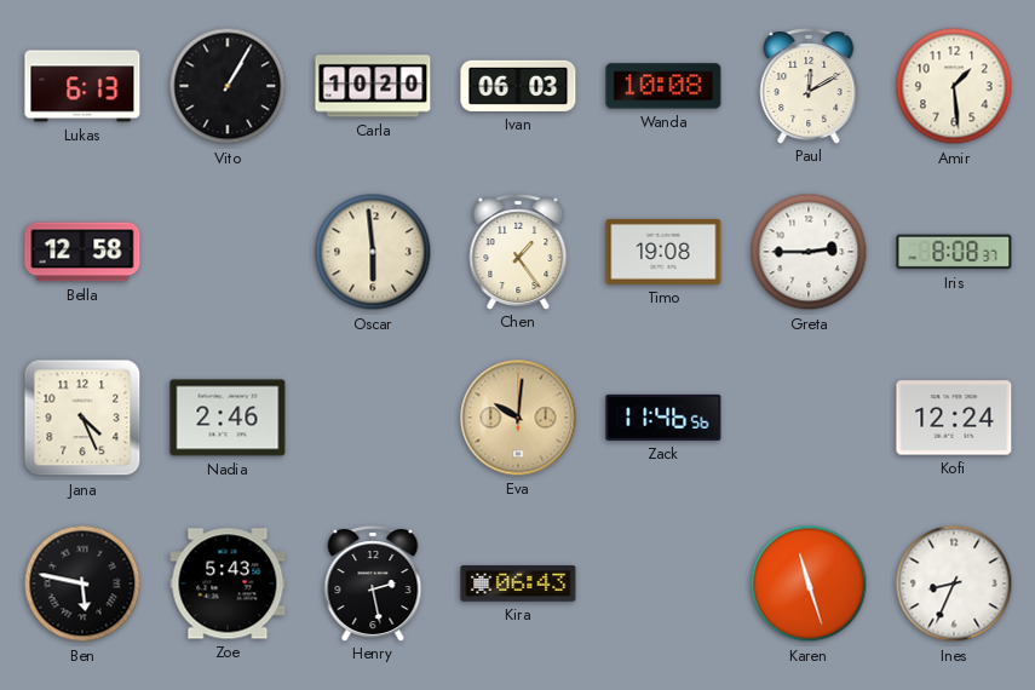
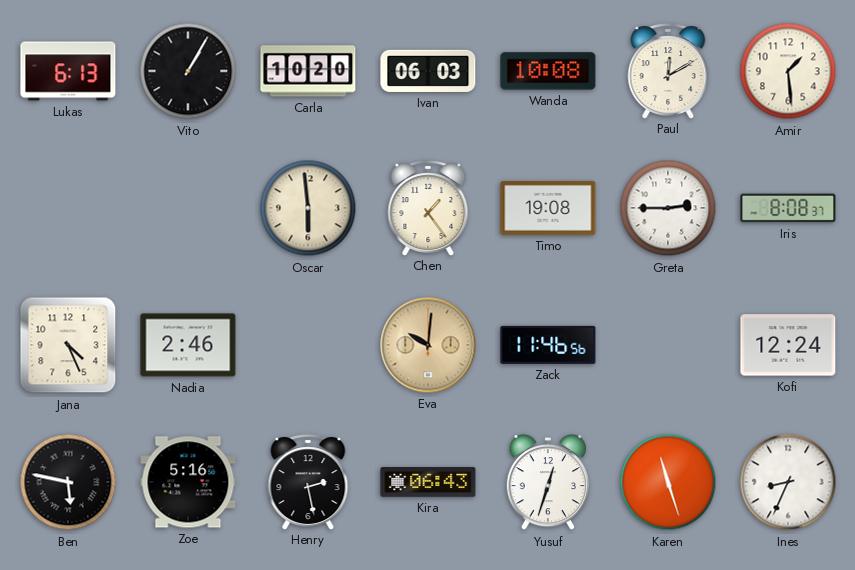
Bella: 12:58 -> none (82, 252)
Zoe: 5:43 -> 5:16 (188, 482)
Yusuf: none -> 12:33 (547, 482)
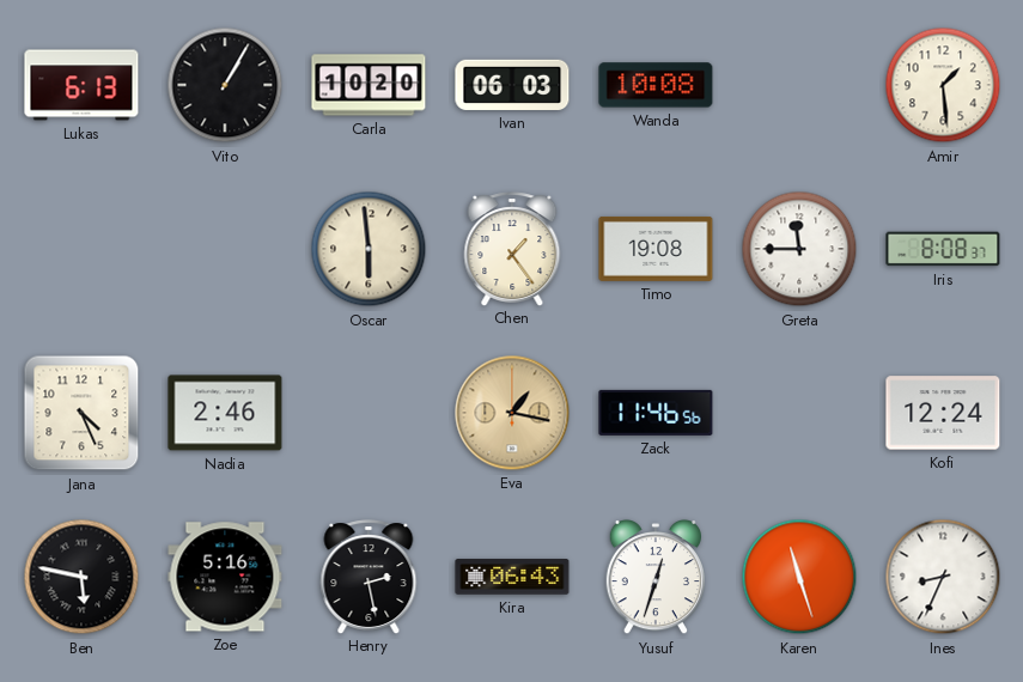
Paul: 12:10 -> none (668, 71)
Greta: 2:45 -> 11:45 (799, 249)
Eva: 10:01 -> 1:17 (512, 413)
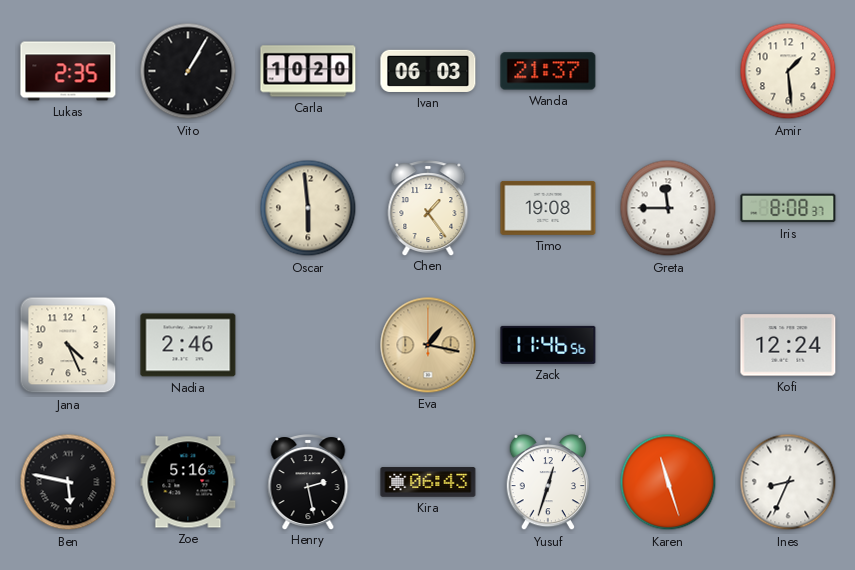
Lukas: 6:13 -> 2:35 (68, 71)
Wanda: 10:08 -> 21:37 (548, 71)
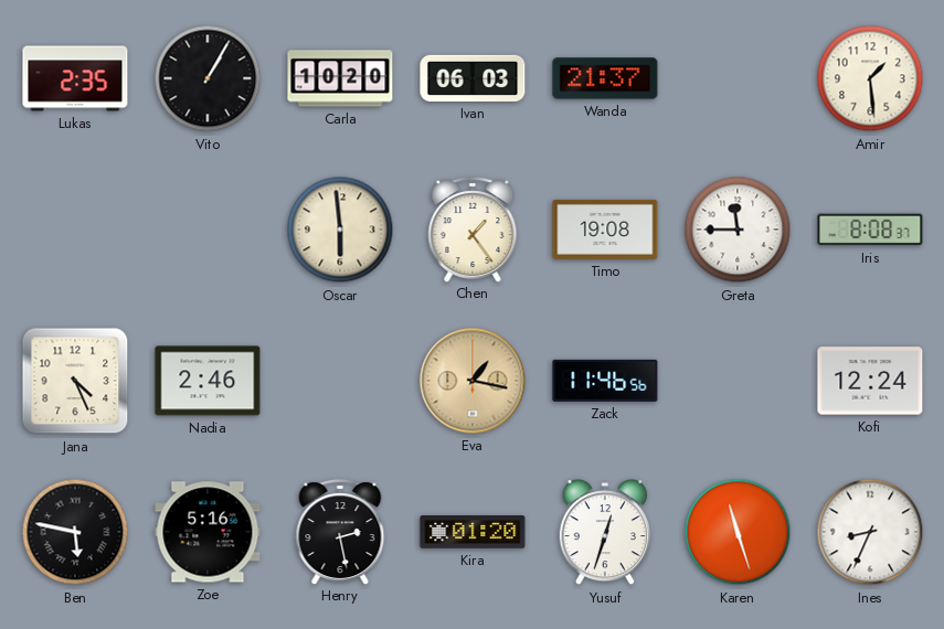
Kira: 06:43 -> 01:20 (473, 532)
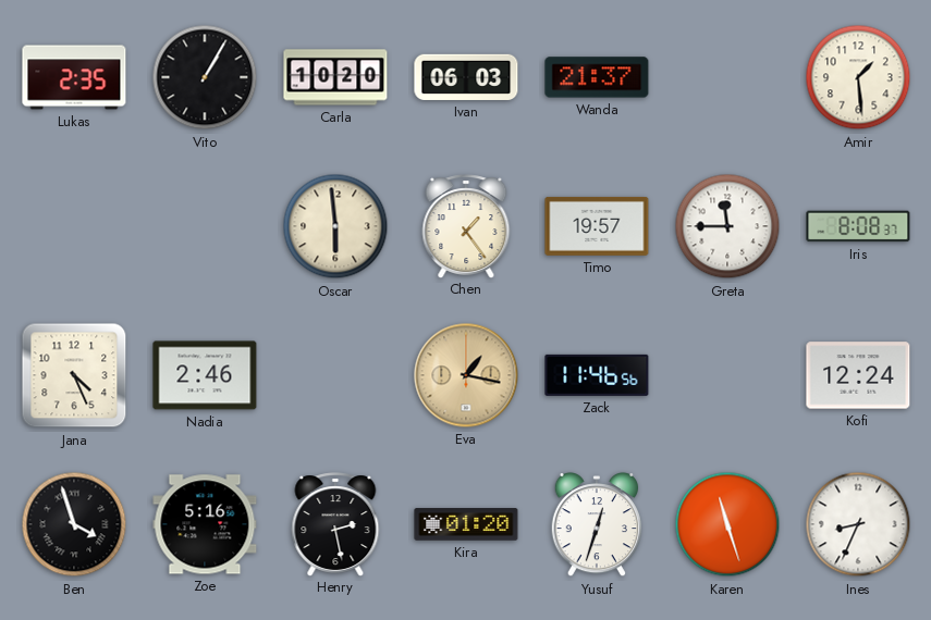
Timo: 19:08 -> 19:57 (597, 226)
Ben: 5:47 -> 3:57 (74, 524)
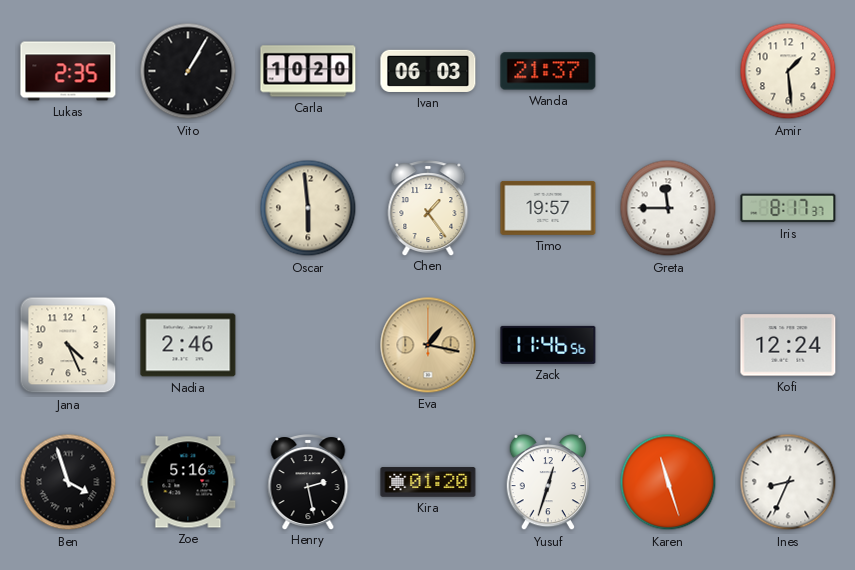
Iris: 8:08 -> 8:17 (788, 208)
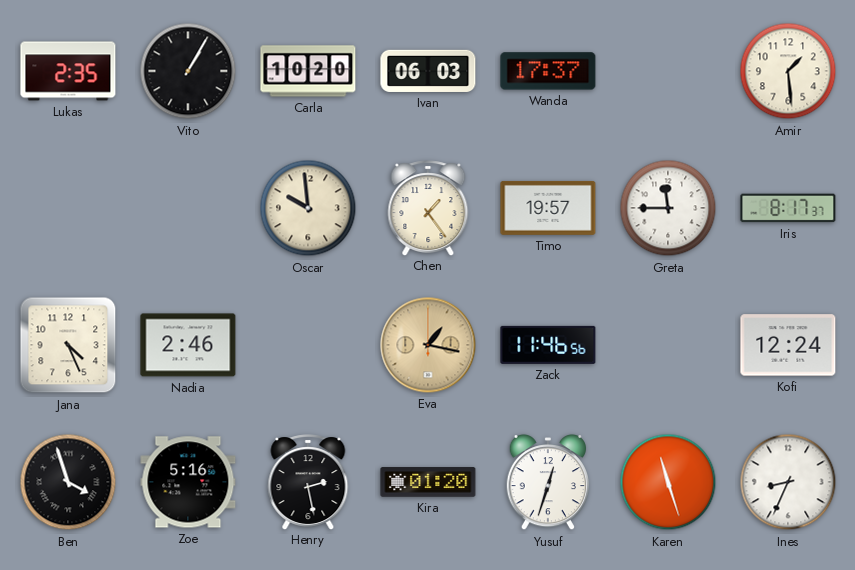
Wanda: 21:37 -> 17:37 (548, 71)
Oscar: 5:59 -> 9:59 (308, 208)
